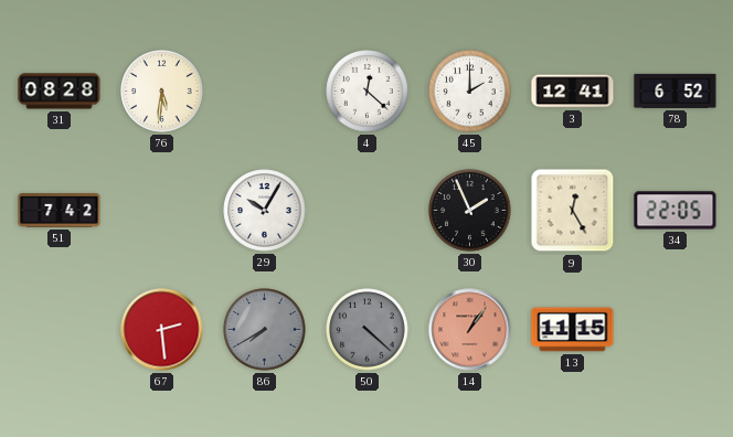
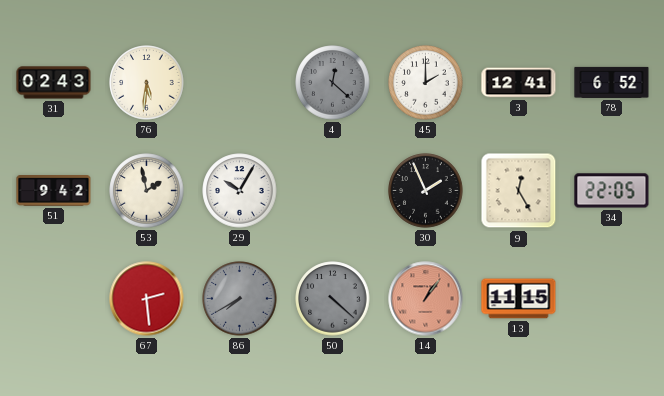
31: 08:28 -> 02:43 (54, 83)
4 dial: white -> grey (333, 83)
51: 7:42 -> 9:42 (54, 191)
53: none -> 1:58 (147, 191)
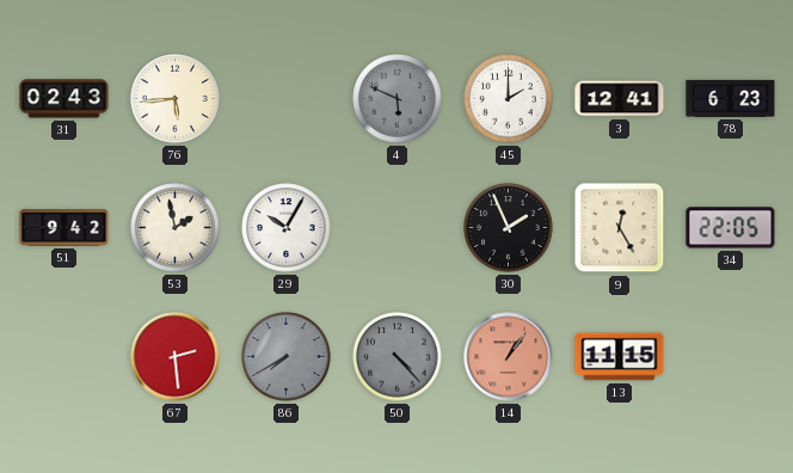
76: 5:31 -> 5:44 (176, 99)
4: 12:22 -> 5:49 (398, 99)
78: 6:52 -> 6:23 (731, 98)
50: 4:22 -> 4:23 (398, 357)
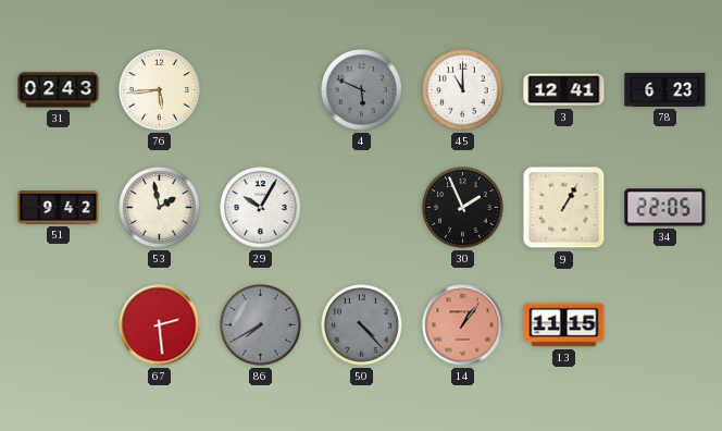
45: 2:00 -> 11:00 (463, 90)
9: 12:25 -> 1:05 (564, 208)
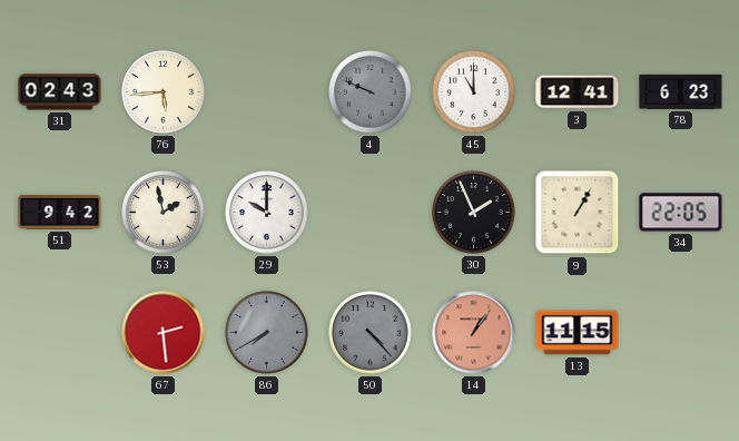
4: 5:49 -> 9:49 (371, 92)
29: 10:05 -> 10:00 (267, 213)
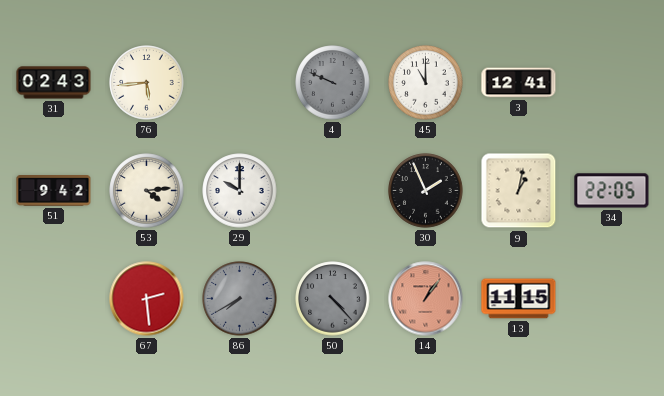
78: 6:23 -> none (681, 91)
53: 1:58 -> 4:14 (147, 191)
9: 1:05 -> 1:02 (519, 191)
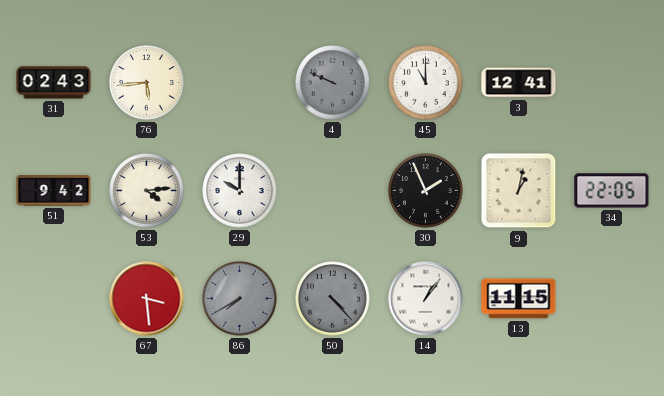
67: 2:29 -> 3:29 (147, 299)
14 dial: salmon -> white (426, 299)
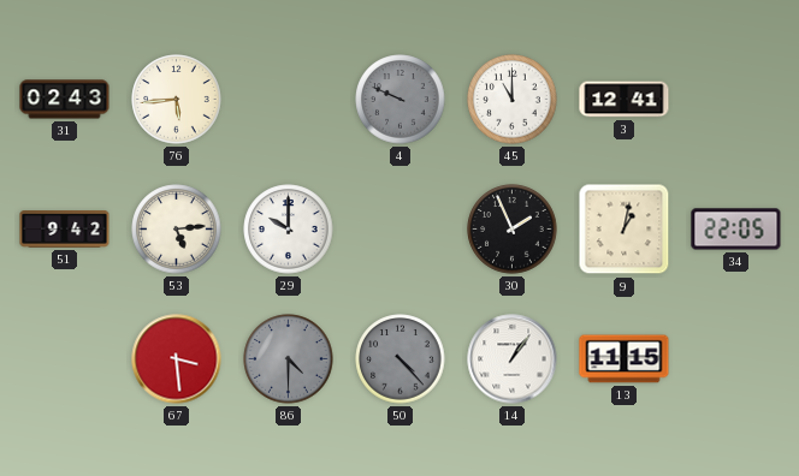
53: 4:14 -> 5:14 (177, 230)
86: 7:40 -> 4:30 (289, 359)
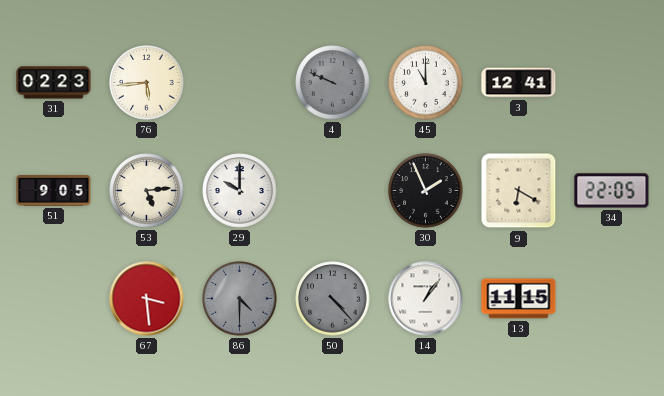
31: 02:43 -> 02:23 (54, 83)
51: 9:42 -> 9:05 (54, 191)
9: 1:02 -> 6:20 (519, 191)
